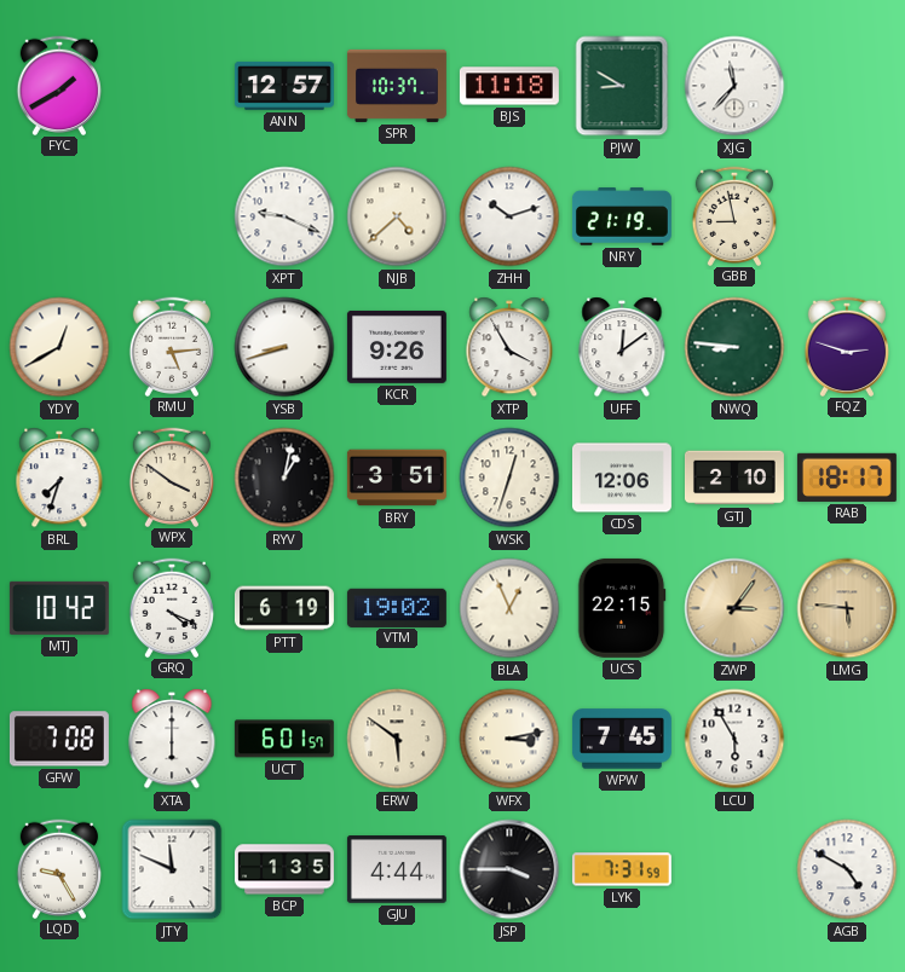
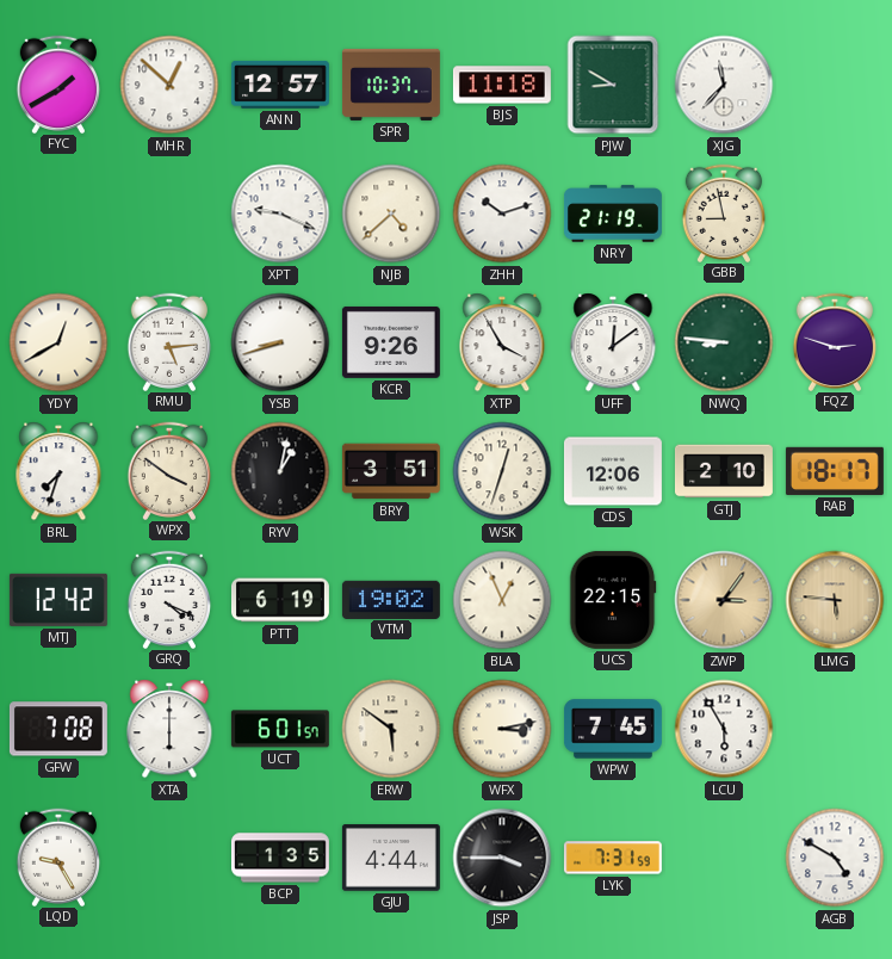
MHR: none -> 12:52 (169, 85)
MTJ: 10:42 -> 12:42 (58, 600)
JTY: 11:49 -> none (172, 869)
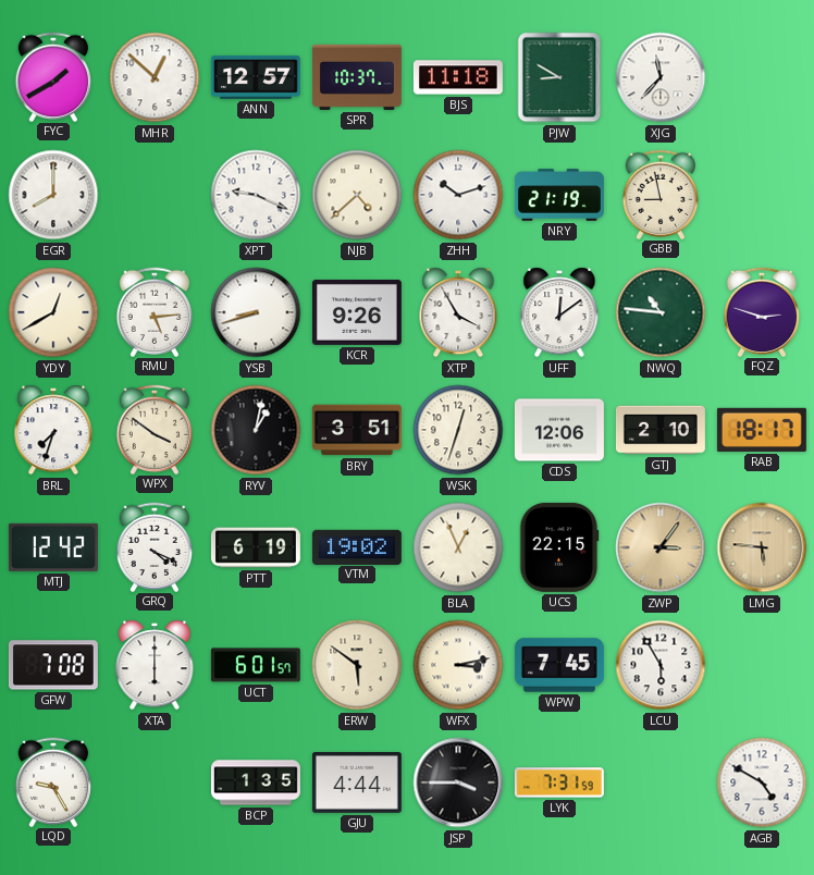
EGR: none -> 8:00 (53, 195)
NWQ: 8:46 -> 10:46 (661, 312)
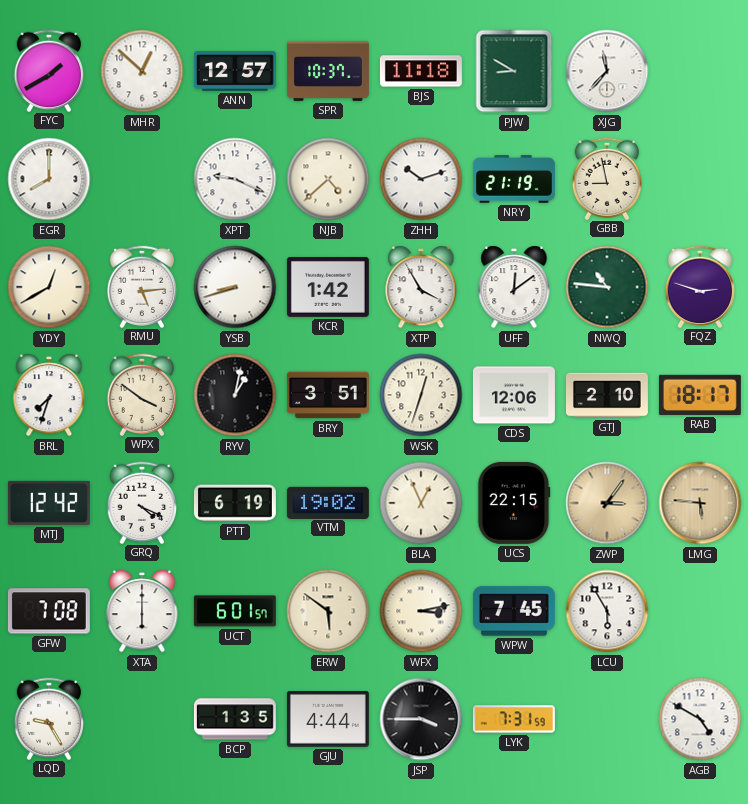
KCR: 9:26 -> 1:42 (328, 287)
